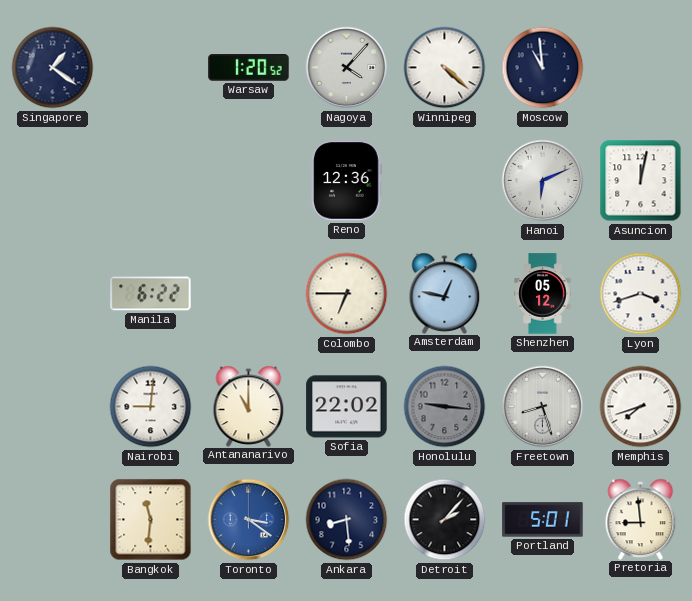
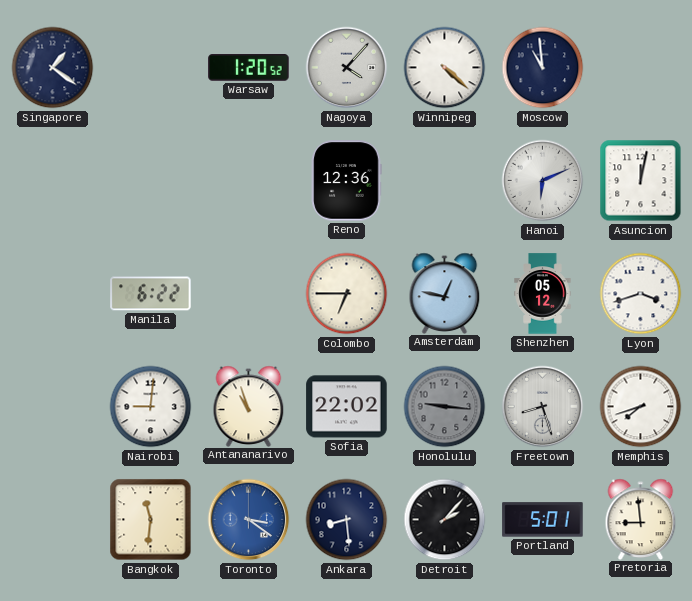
Antananarivo: 11:00 -> 10:57 (249, 406)
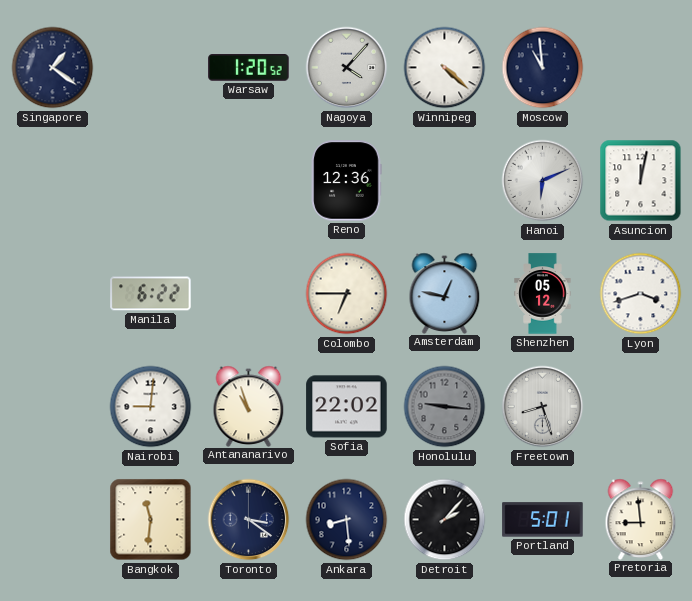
Memphis: 7:42 -> none (641, 407)
Toronto dial: blue -> navy (249, 520)
